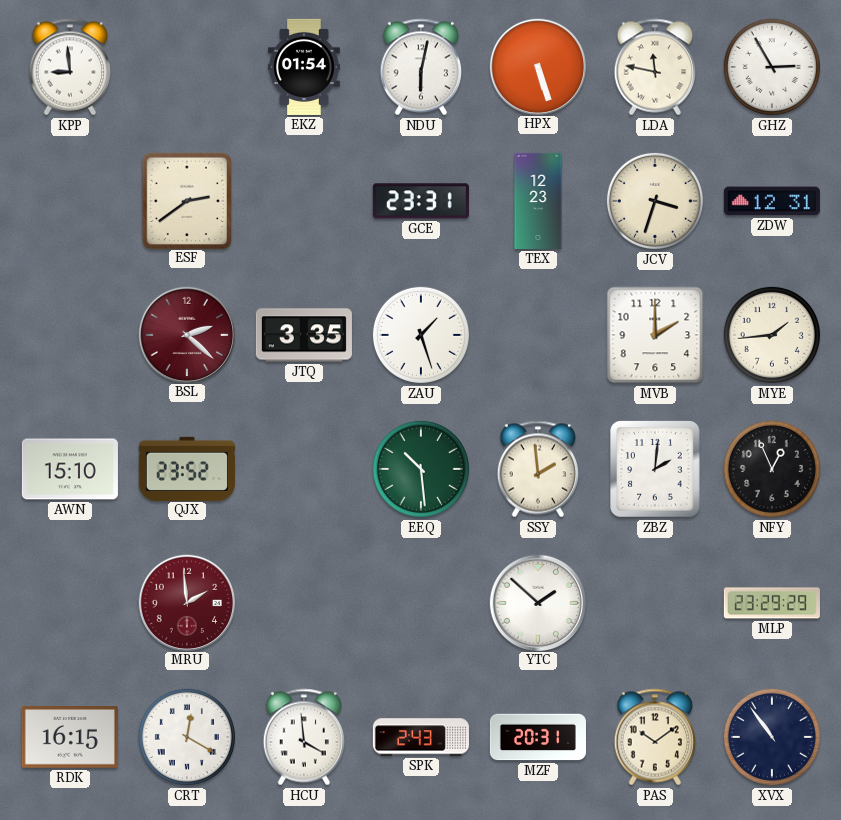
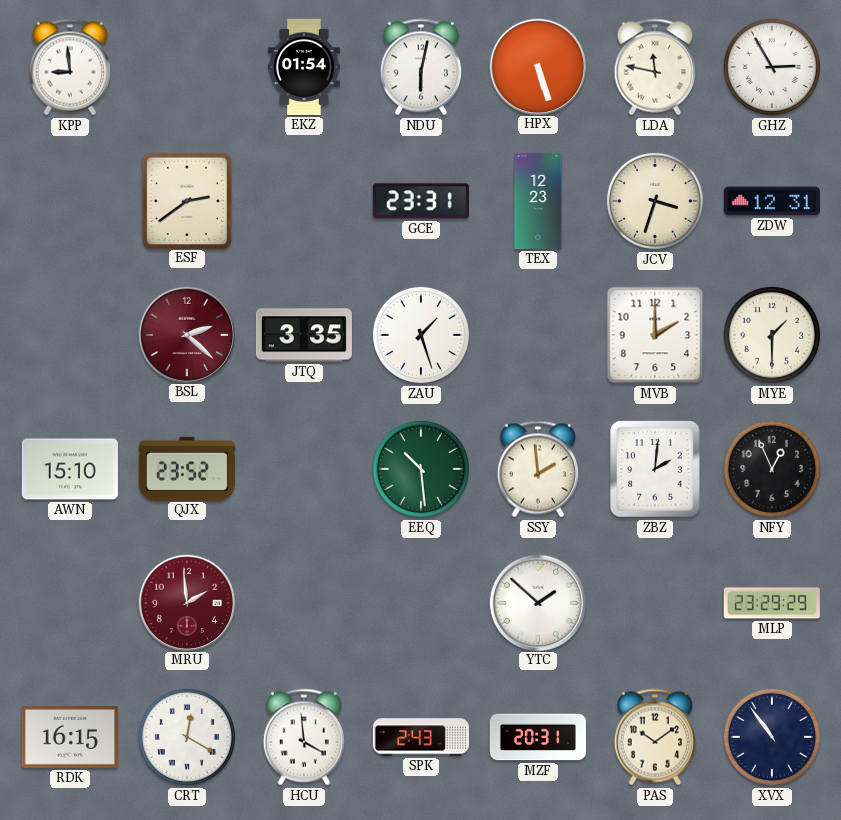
MYE: 1:44 -> 1:30 (772, 335)
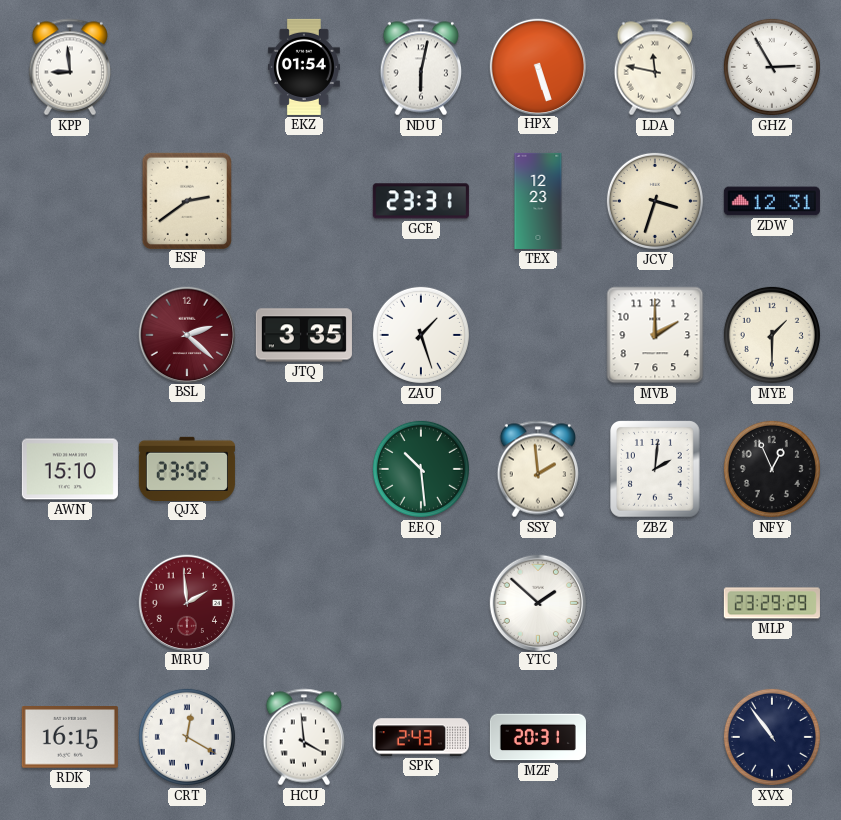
PAS: 10:09 -> none (654, 737)
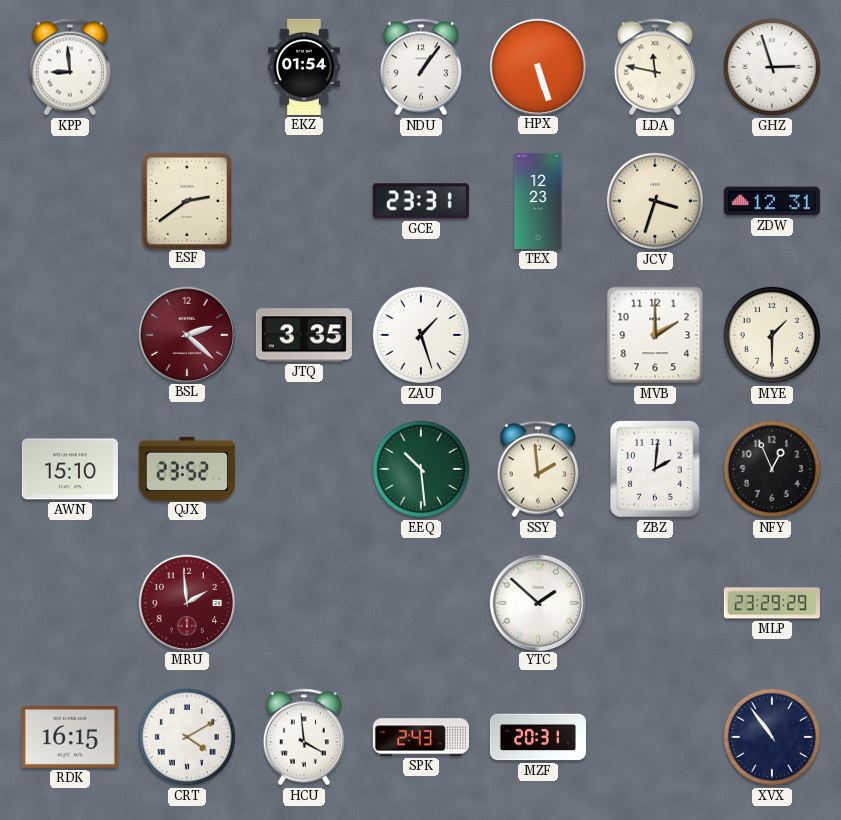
NDU: 6:02 -> 1:06 (420, 67)
GHZ: 2:55 -> 2:57 (772, 67)
CRT: 12:20 -> 4:10 (187, 737)
